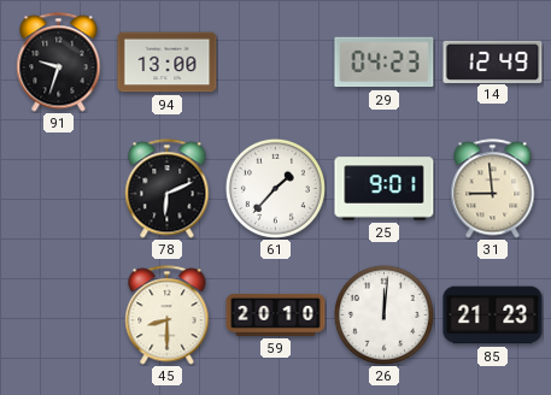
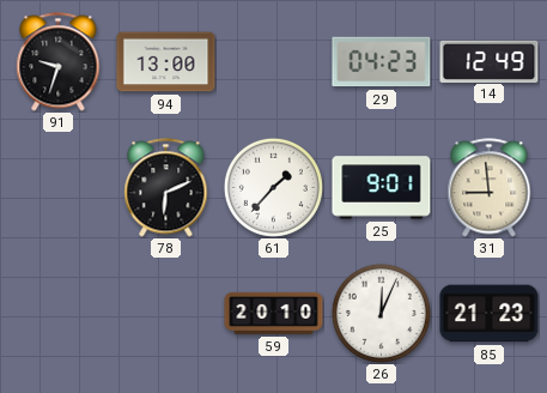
45: 8:30 -> none (168, 316)
26: 12:01 -> 12:04 (381, 313)
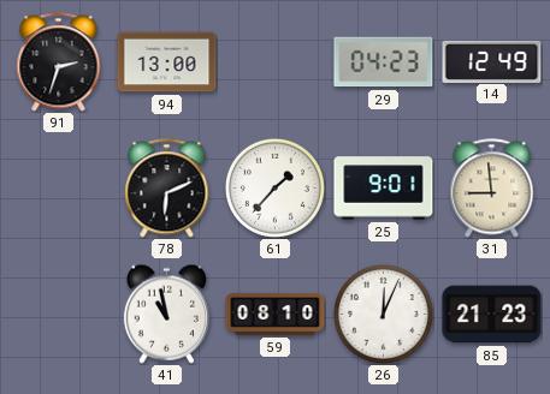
91: 9:33 -> 2:33 (59, 62)
41: none -> 10:58 (166, 314)
59: 20:10 -> 08:10 (276, 314)
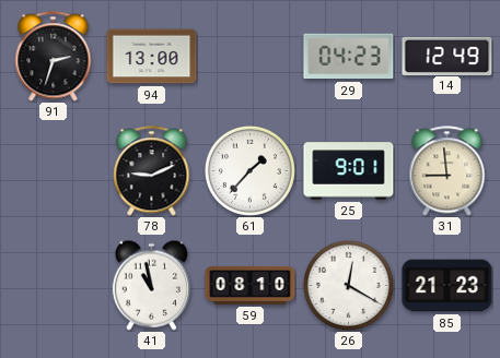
78: 6:11 -> 9:11 (152, 171)
26: 12:04 -> 12:20 (348, 285)
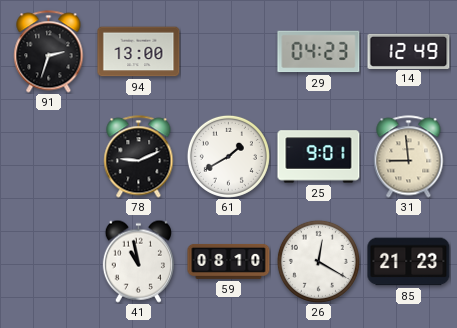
61: 1:37 -> 1:40 (228, 156)
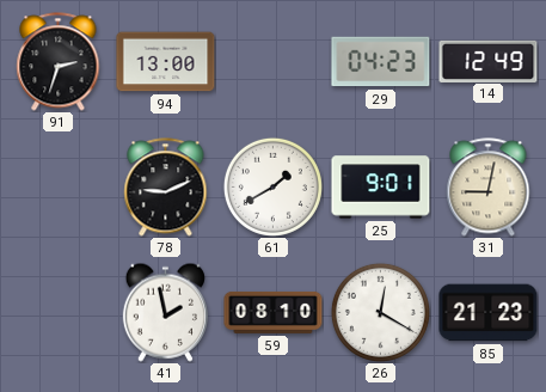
31: 8:59 -> 9:02 (489, 188)
41: 10:58 -> 1:58 (165, 312)
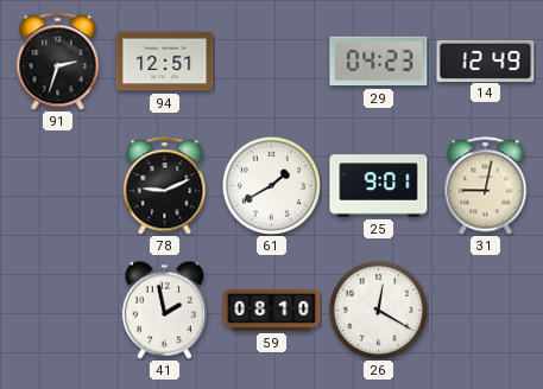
94: 13:00 -> 12:51 (165, 62)
85: 21:23 -> none (489, 313)
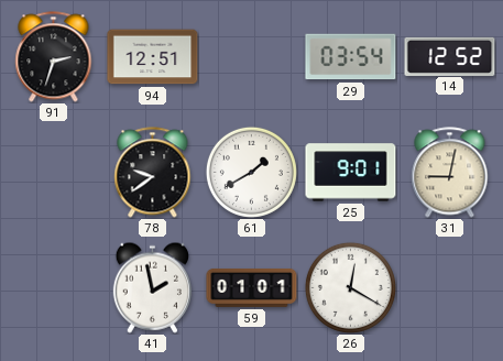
29: 04:23 -> 03:54 (351, 57)
14: 12:49 -> 12:52 (450, 56)
78: 9:11 -> 9:39 (153, 173)
59: 08:10 -> 01:01 (252, 287)
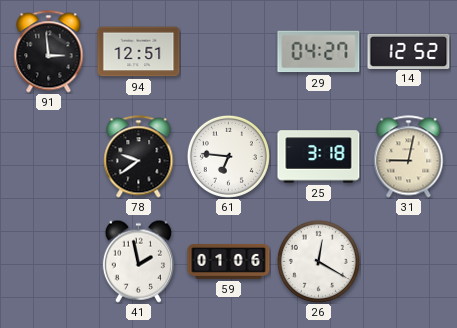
91: 2:33 -> 2:59 (49, 52)
29: 03:54 -> 04:27 (319, 52)
61: 1:40 -> 6:46 (228, 156)
25: 9:01 -> 3:18 (319, 157)
59: 01:01 -> 01:06 (229, 261)
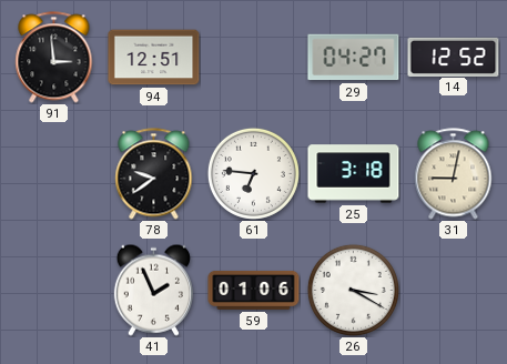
41: 1:58 -> 1:56 (153, 290)
26: 12:20 -> 3:20 (353, 290)
